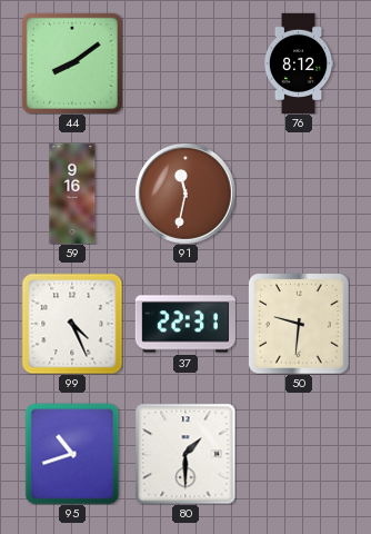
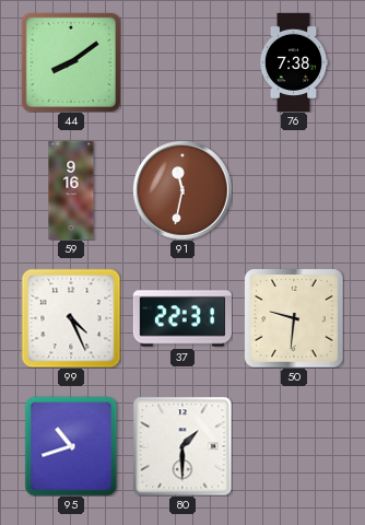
76: 8:12 -> 7:38 (294, 61)
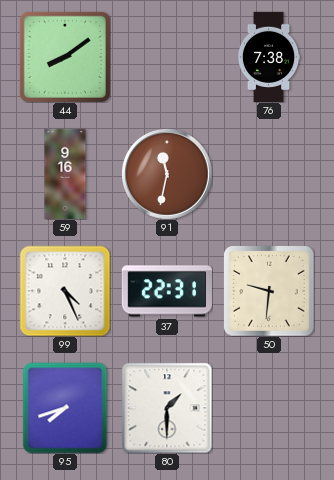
95: 10:42 -> 7:42 (65, 408)
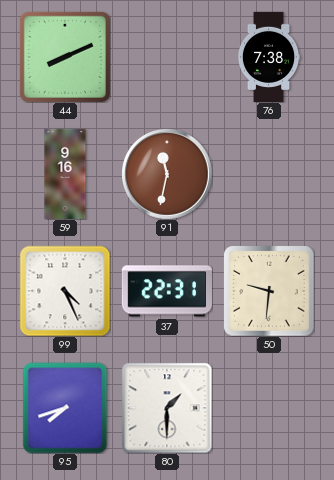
44: 8:09 -> 8:11 (65, 57)
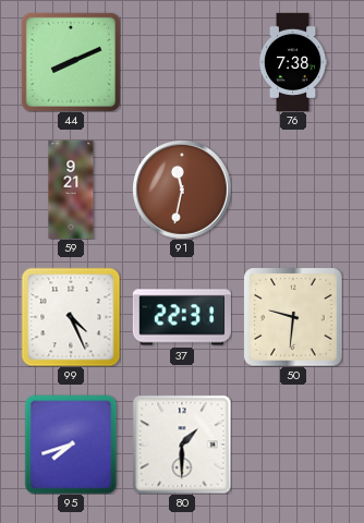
59: 9:16 -> 9:21 (71, 188)
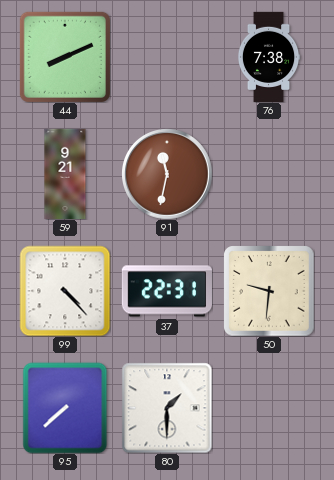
99: 4:26 -> 4:23 (65, 291)
95: 7:42 -> 7:38 (65, 408)
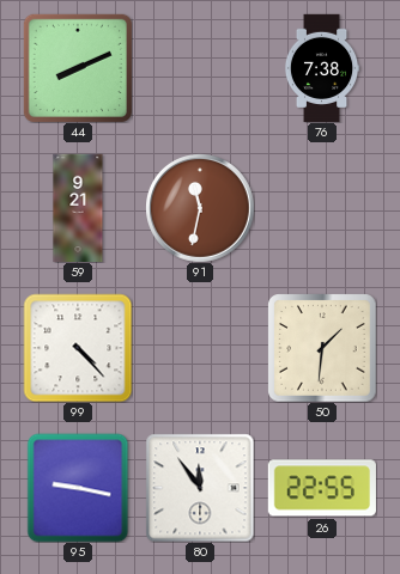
37: 22:31 -> none (167, 291)
50: 9:31 -> 1:31 (322, 348)
95: 7:38 -> 9:17 (78, 488)
80: 1:30 -> 11:54 (200, 488)
26: none -> 22:55 (322, 488)
